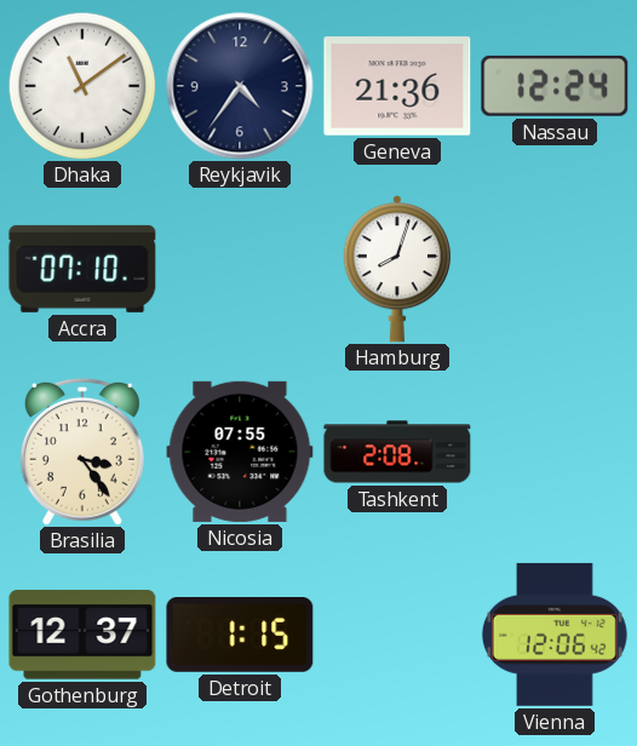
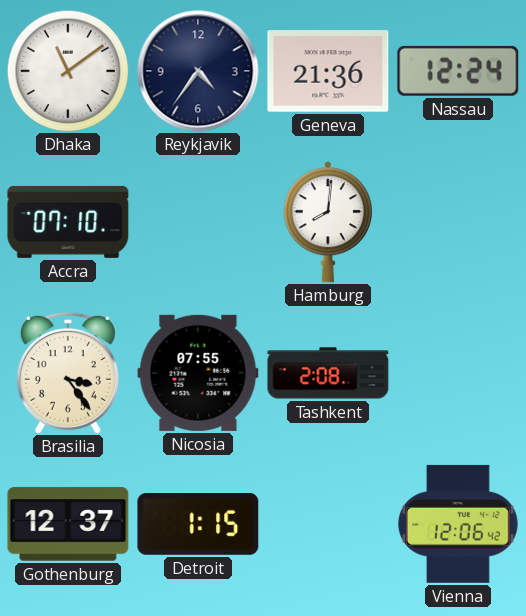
Hamburg: 8:03 -> 8:01 (327, 222)
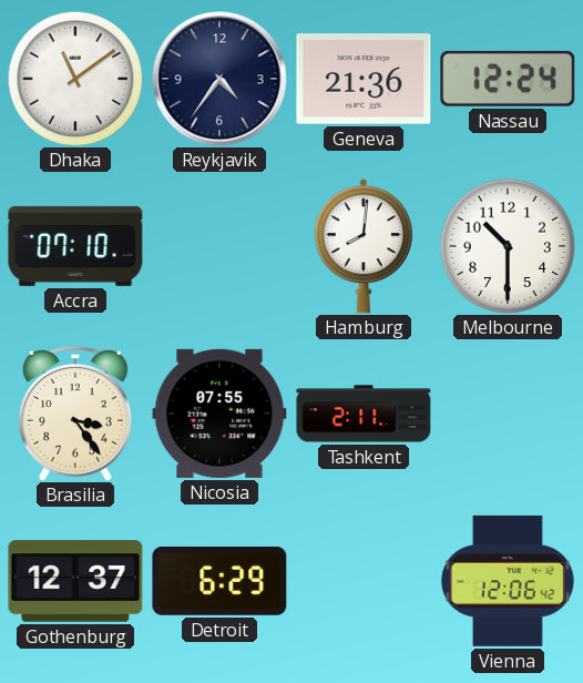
Melbourne: none -> 10:30 (508, 246)
Tashkent: 2:08 -> 2:11 (364, 414)
Detroit: 1:15 -> 6:29 (219, 582)
